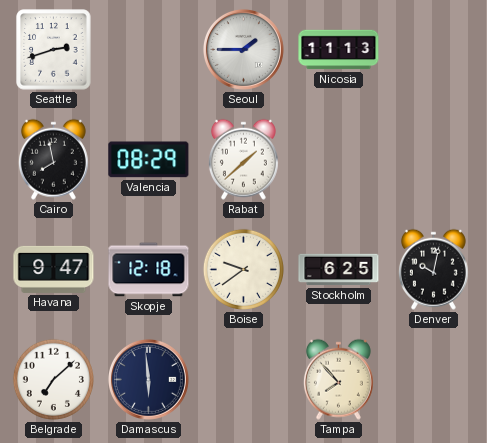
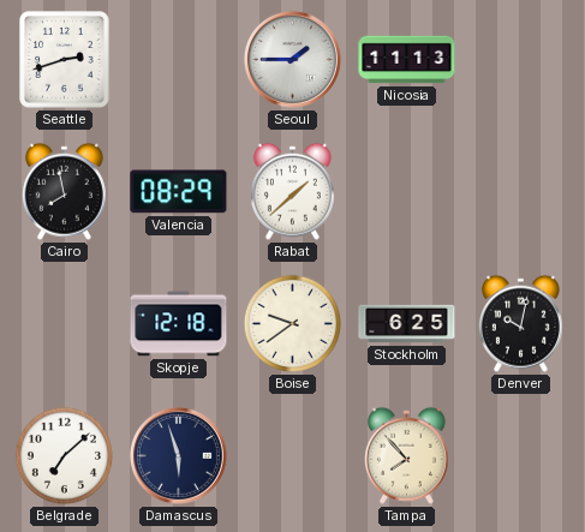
Havana: 9:47 -> none (54, 269)
Damascus: 5:59 -> 5:57 (178, 455)
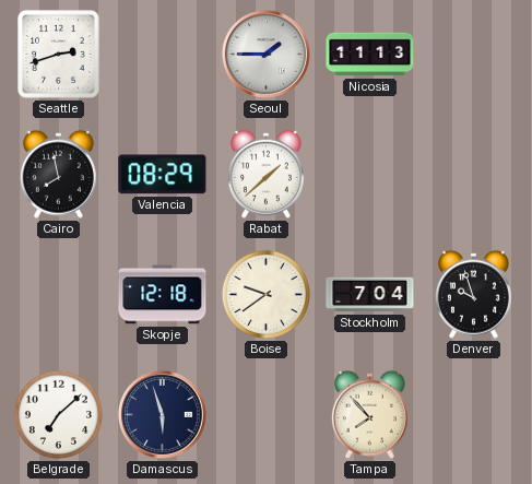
Stockholm: 6:25 -> 7:04 (370, 295)
Denver: 10:02 -> 9:57 (473, 294)
